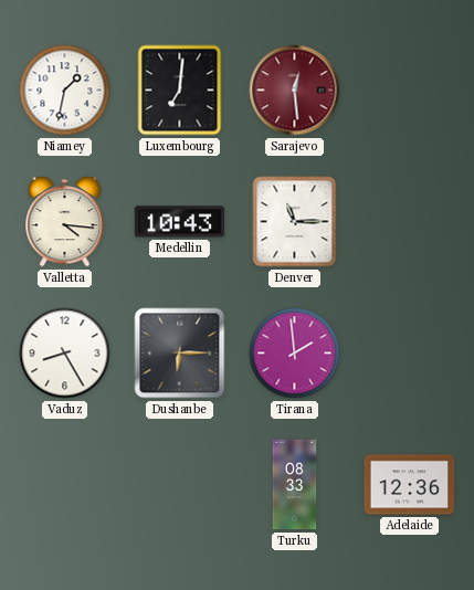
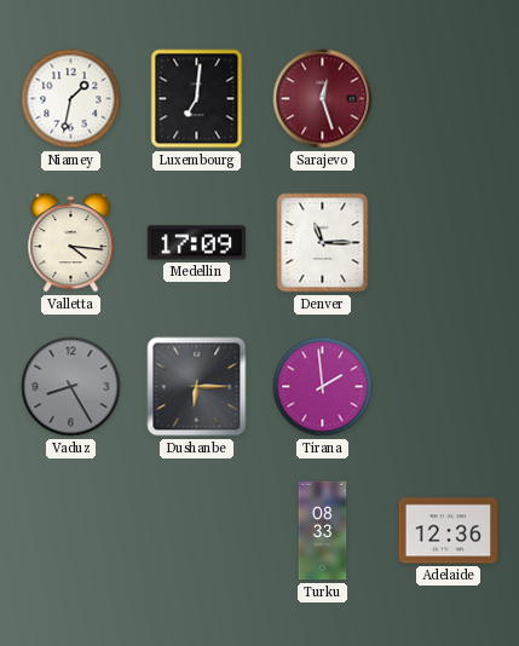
Sarajevo: 12:29 -> 12:27 (323, 99)
Medellin: 10:43 -> 17:09 (197, 243)
Vaduz dial: white -> grey (71, 387)
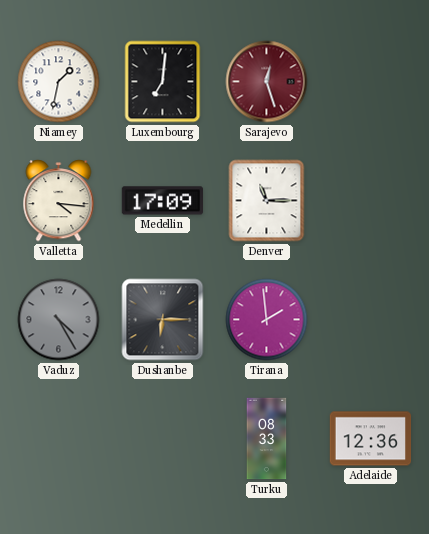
Vaduz: 8:25 -> 4:25 (59, 320)
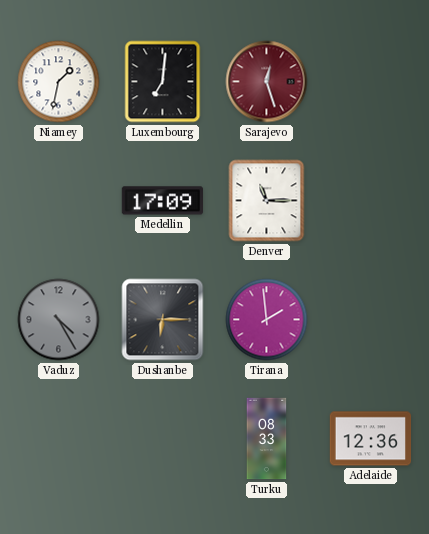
Valletta: 4:16 -> none (59, 201)
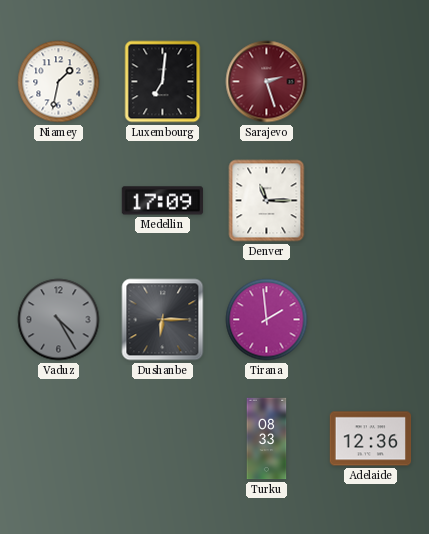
Sarajevo: 12:27 -> 2:27 (267, 82)
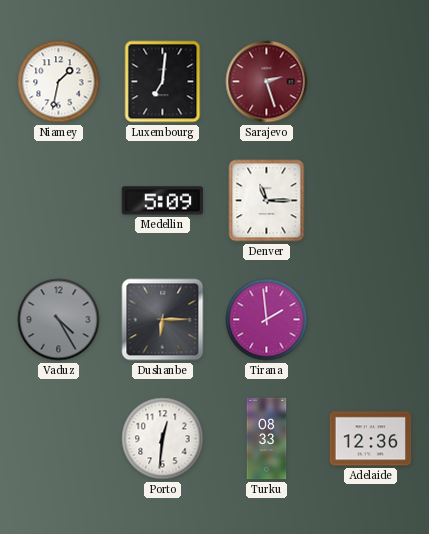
Medellin: 17:09 -> 5:09 (163, 201)
Porto: none -> 12:31 (163, 439)
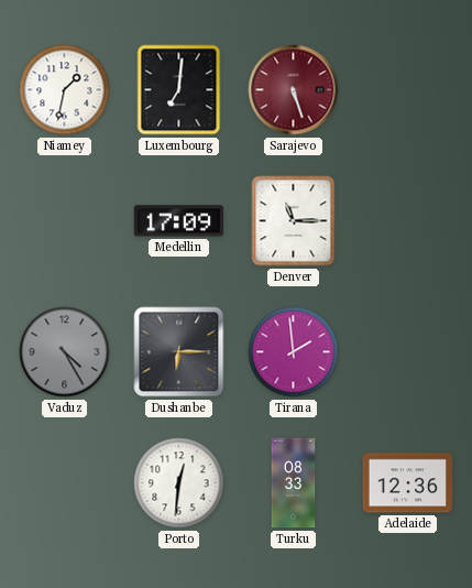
Sarajevo: 2:27 -> 5:27 (294, 90)
Medellin: 5:09 -> 17:09 (179, 221)
